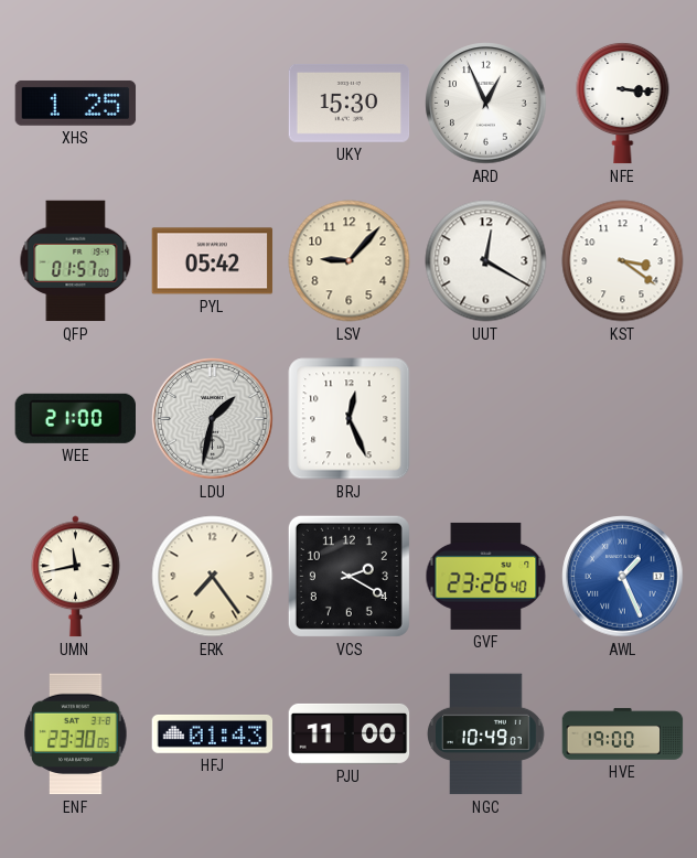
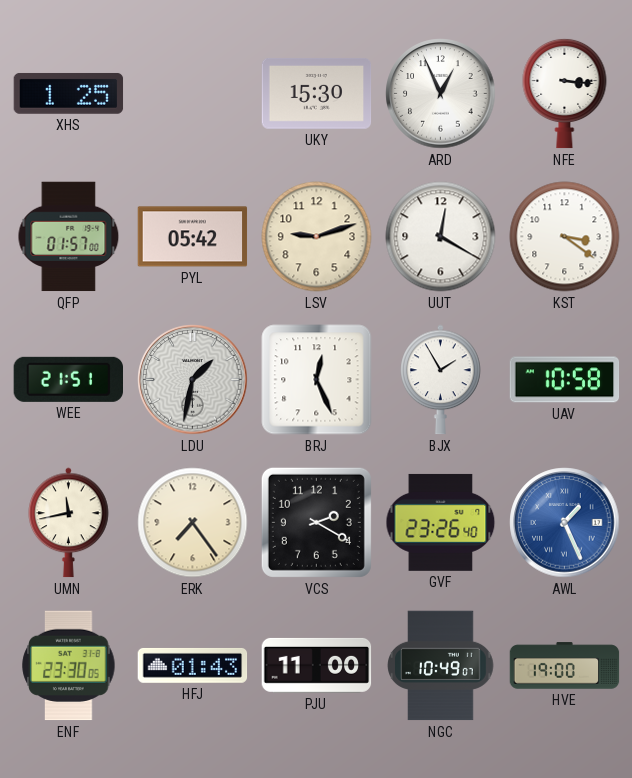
LSV: 9:07 -> 9:12 (317, 237)
WEE: 21:00 -> 21:51 (68, 379)
BJX: none -> 1:55 (441, 380)
UAV: none -> 10:58 (565, 380)
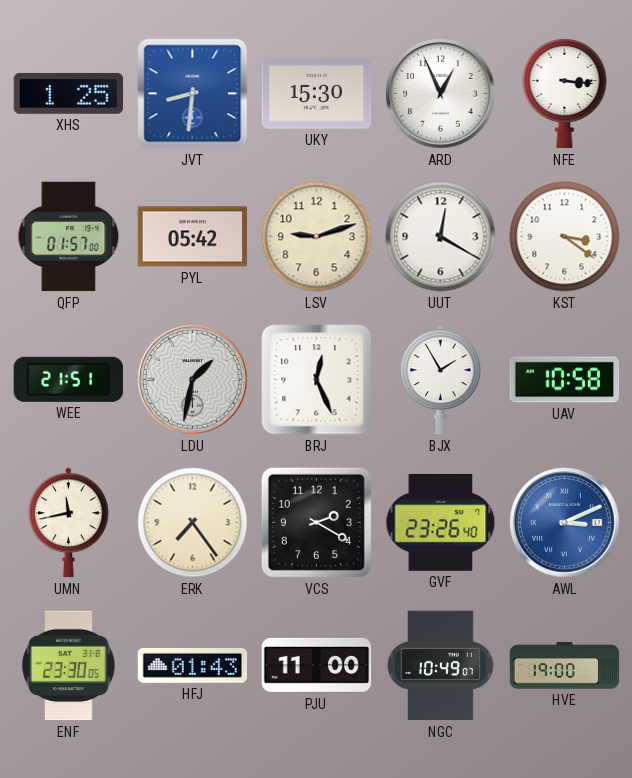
JVT: none -> 8:31 (193, 94)
AWL: 1:26 -> 3:11 (565, 523)
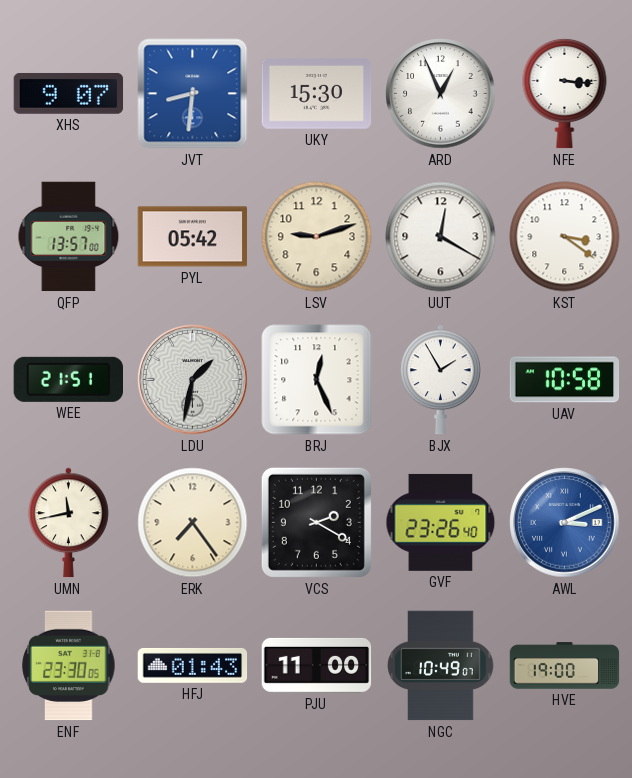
XHS: 1:25 -> 9:07 (69, 93)
QFP: 01:57 -> 13:57 (69, 237)
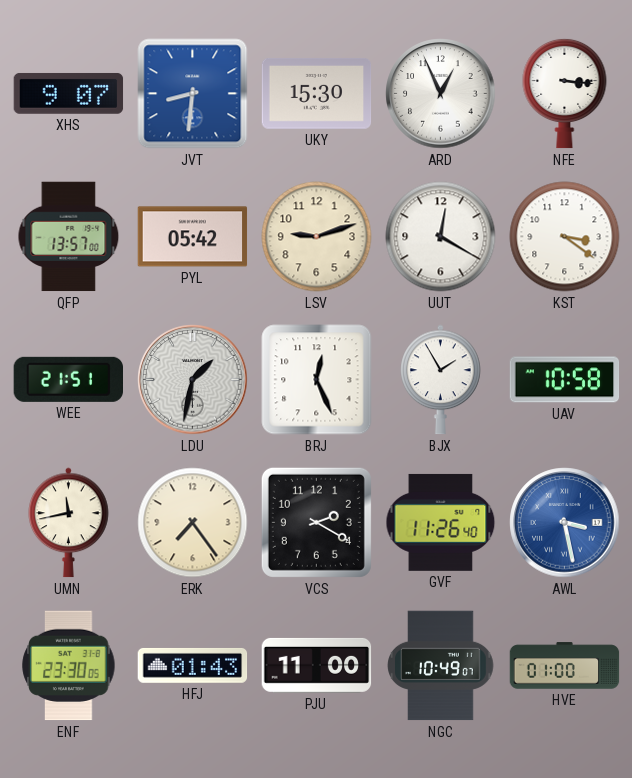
GVF: 23:26 -> 11:26 (441, 522)
AWL: 3:11 -> 3:28 (565, 523)
HVE: 19:00 -> 01:00 (565, 666)
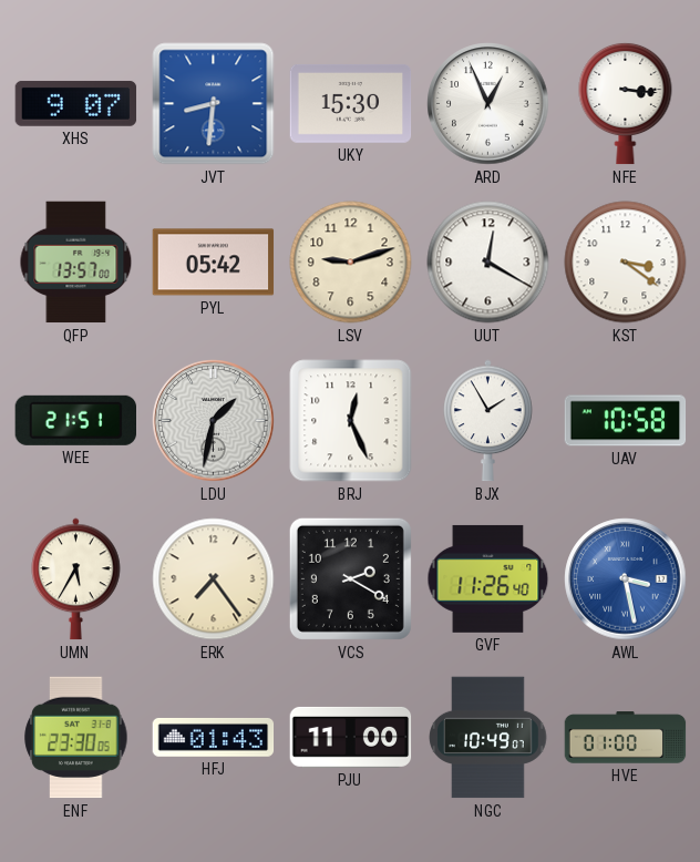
UMN: 11:43 -> 5:35 (76, 579)
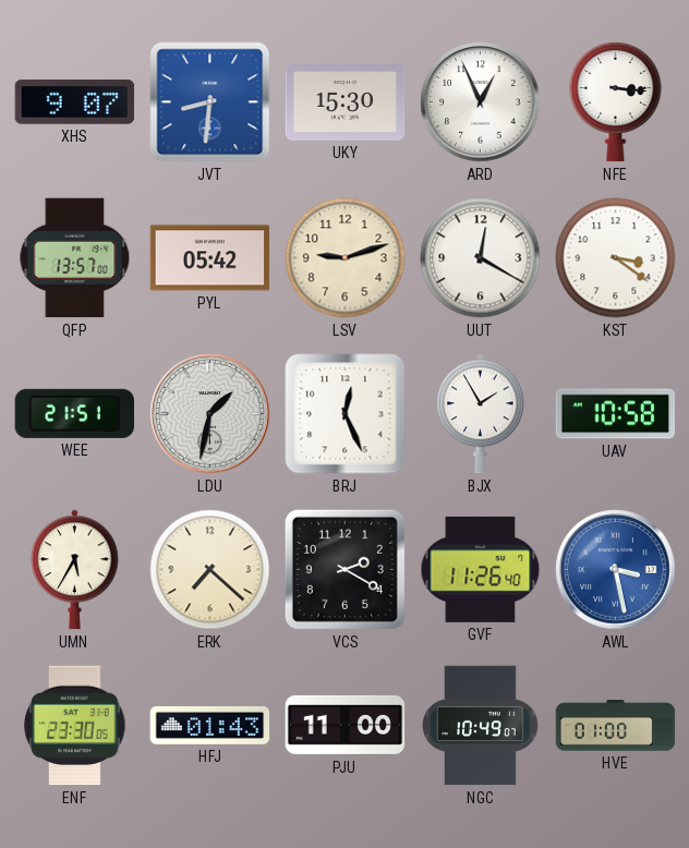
ERK: 7:24 -> 7:22 (210, 570)
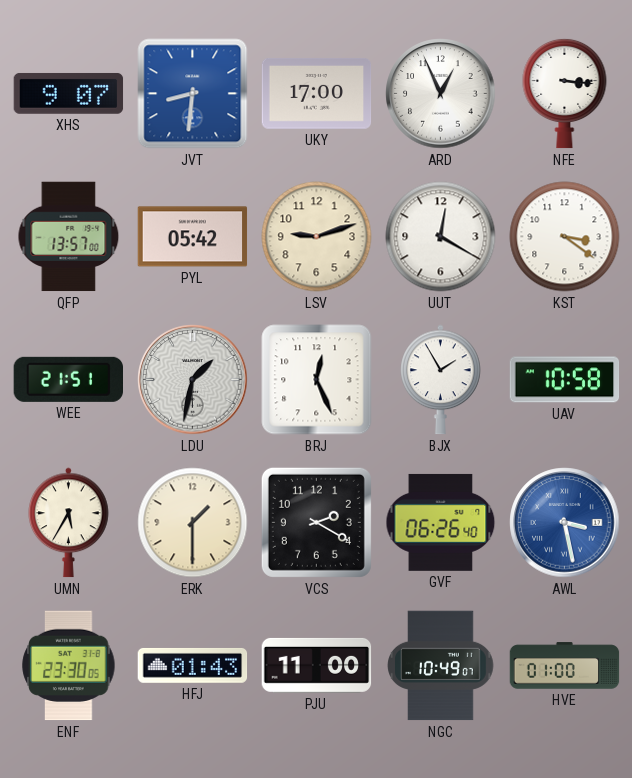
UKY: 15:30 -> 17:00 (317, 93)
ERK: 7:22 -> 1:30 (193, 523)
GVF: 11:26 -> 06:26 (441, 522)
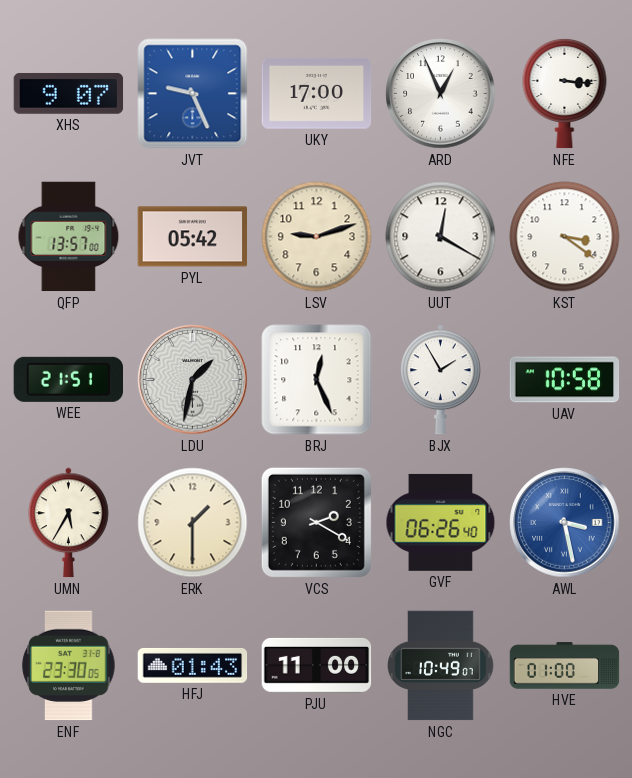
JVT: 8:31 -> 9:26 (193, 94)
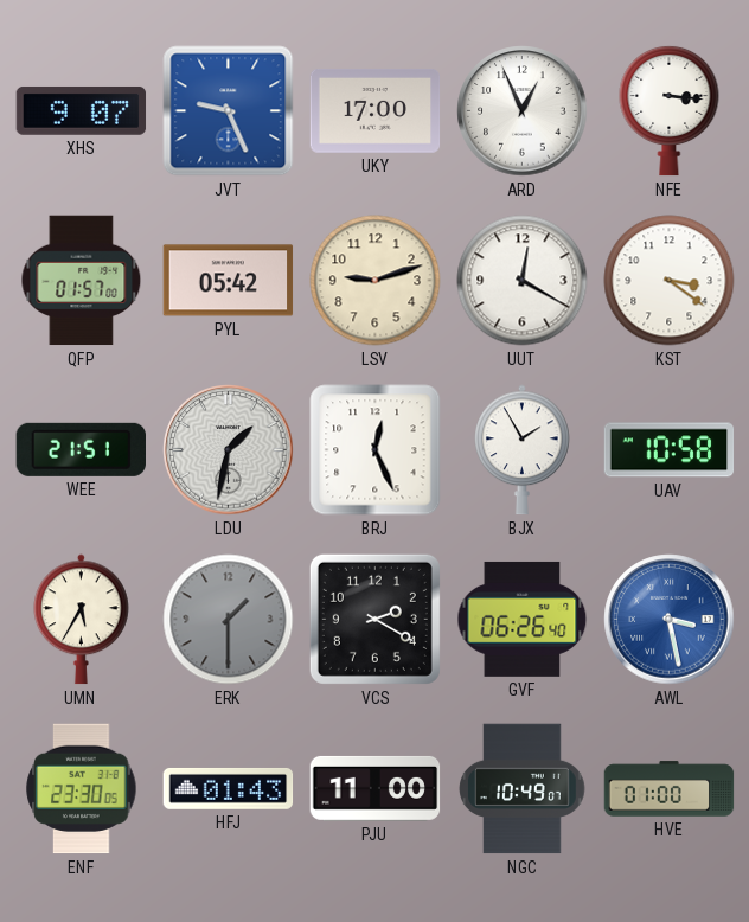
QFP: 13:57 -> 01:57 (82, 281)
ERK dial: cream -> grey (229, 620)
